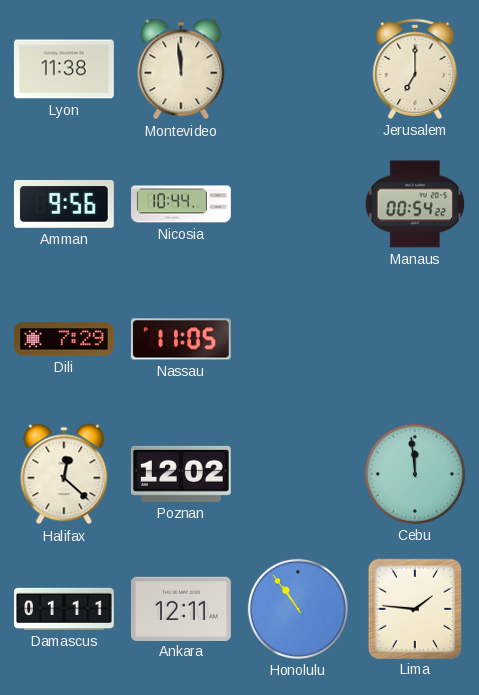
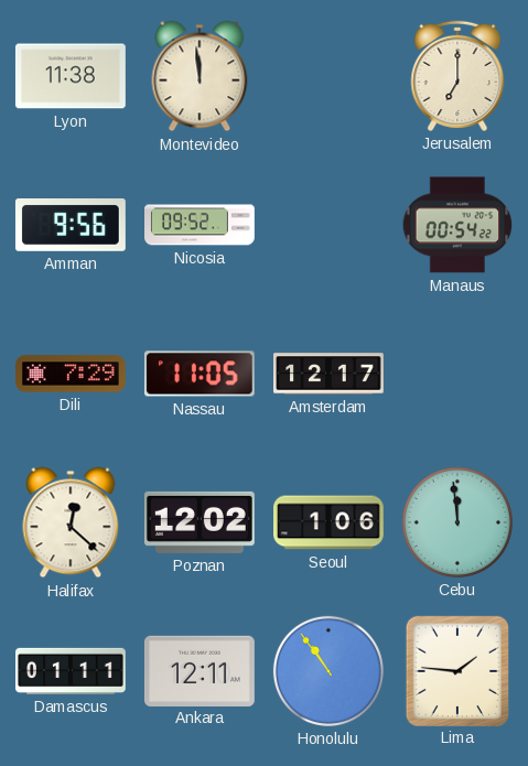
Nicosia: 10:44 -> 09:52 (201, 225)
Amsterdam: none -> 12:17 (330, 374)
Seoul: none -> 1:06 (330, 522)
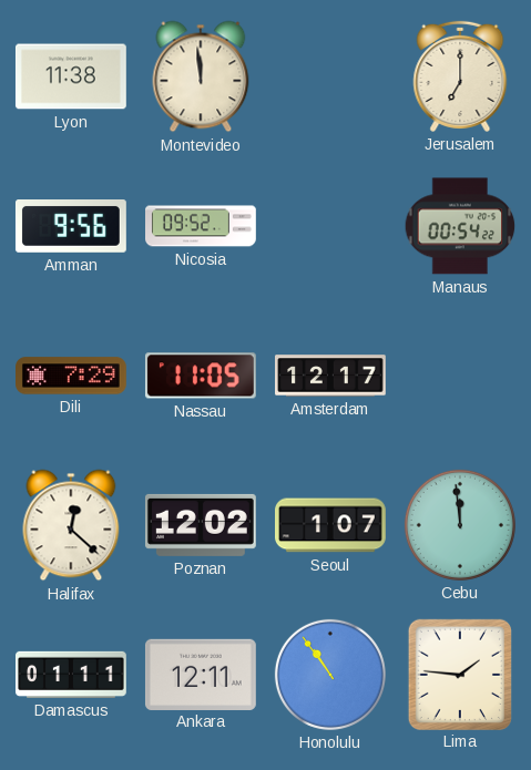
Seoul: 1:06 -> 1:07 (331, 525)
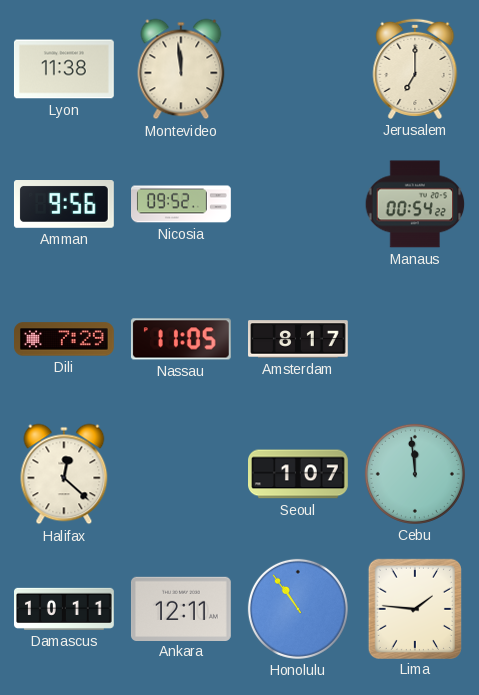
Amsterdam: 12:17 -> 8:17 (299, 339)
Poznan: 12:02 -> none (201, 525)
Damascus: 01:11 -> 10:11 (65, 609)
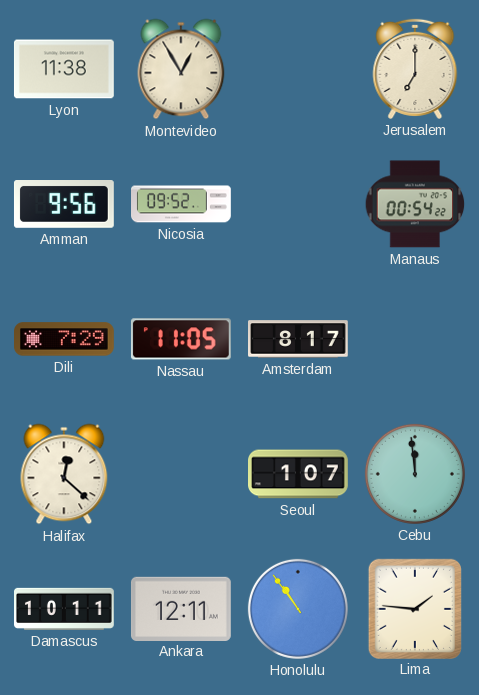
Montevideo: 11:59 -> 12:55 (181, 69)
